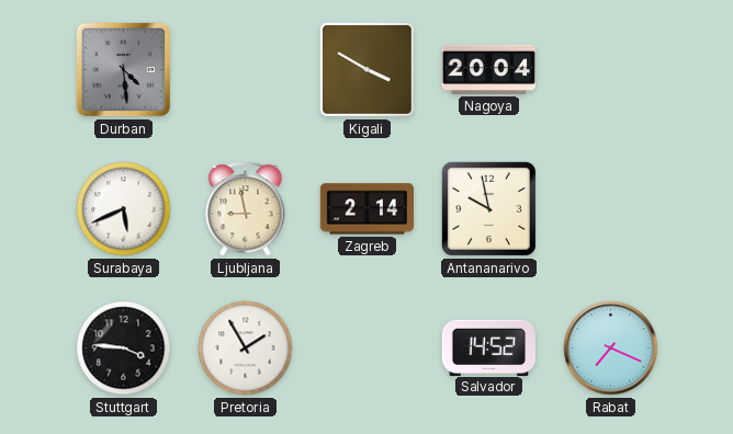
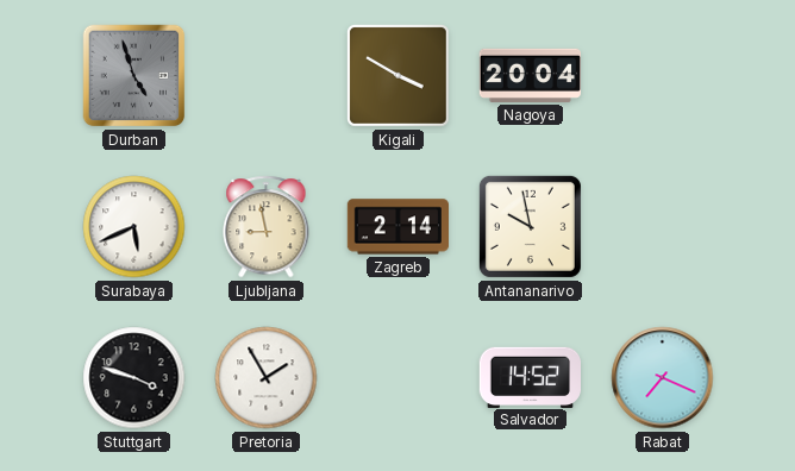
Durban: 4:29 -> 4:57 (134, 76)
Stuttgart: 3:46 -> 3:48 (134, 378)
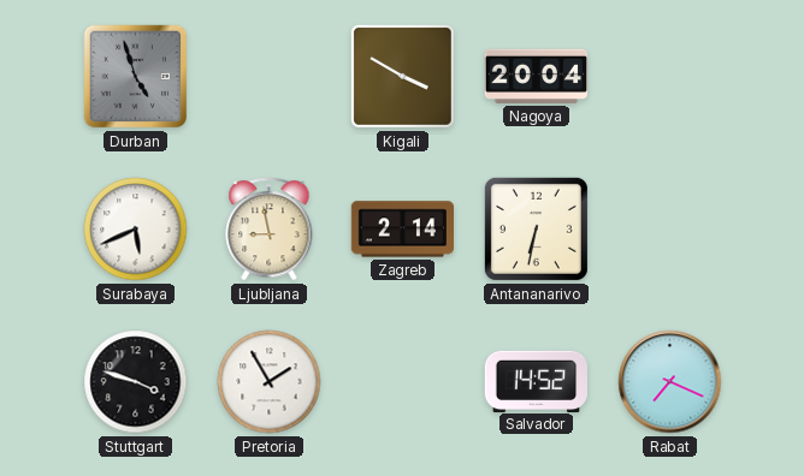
Antananarivo: 9:58 -> 6:32 (536, 228)
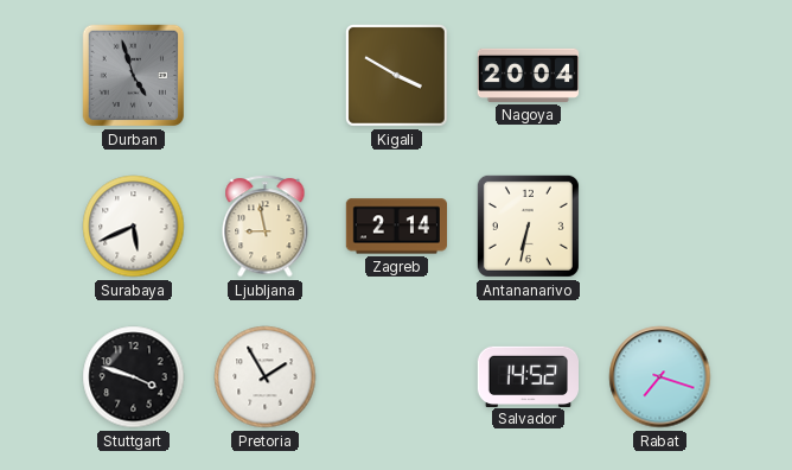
Rabat: 7:19 -> 7:18 (660, 377)
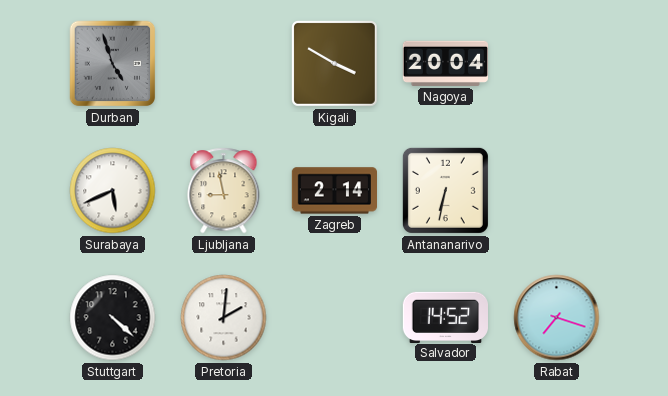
Stuttgart: 3:48 -> 4:22 (113, 318)
Pretoria: 1:55 -> 2:01 (224, 318)
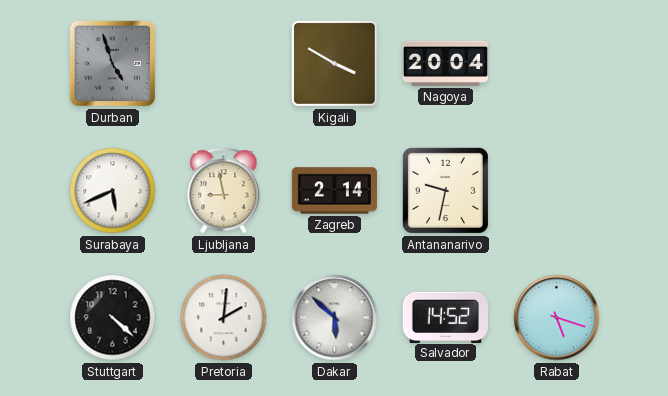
Antananarivo: 6:32 -> 9:32 (445, 190)
Dakar: none -> 5:52 (335, 318)
Rabat: 7:18 -> 5:18 (557, 318)
